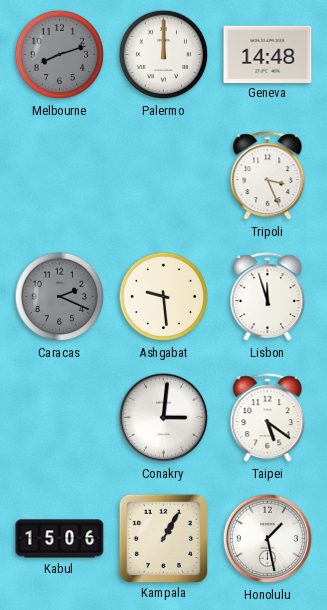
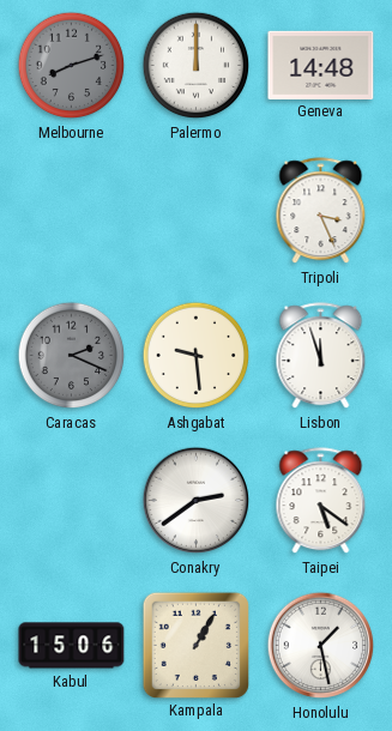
Conakry: 3:01 -> 2:39 (197, 501)
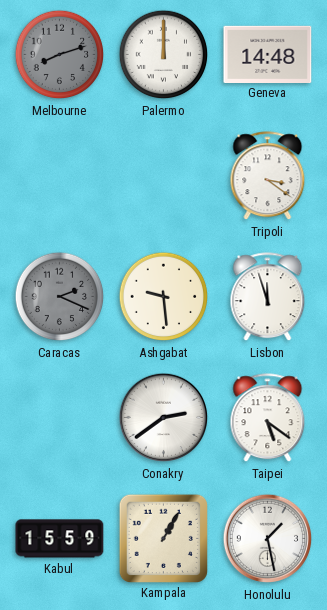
Tripoli: 3:26 -> 3:21 (268, 176)
Kabul: 15:06 -> 15:59 (60, 539)
